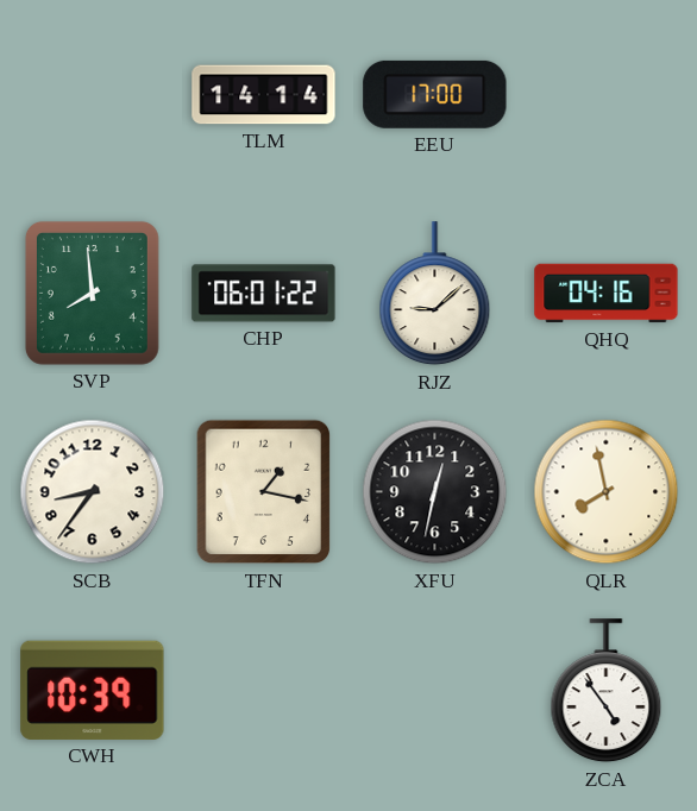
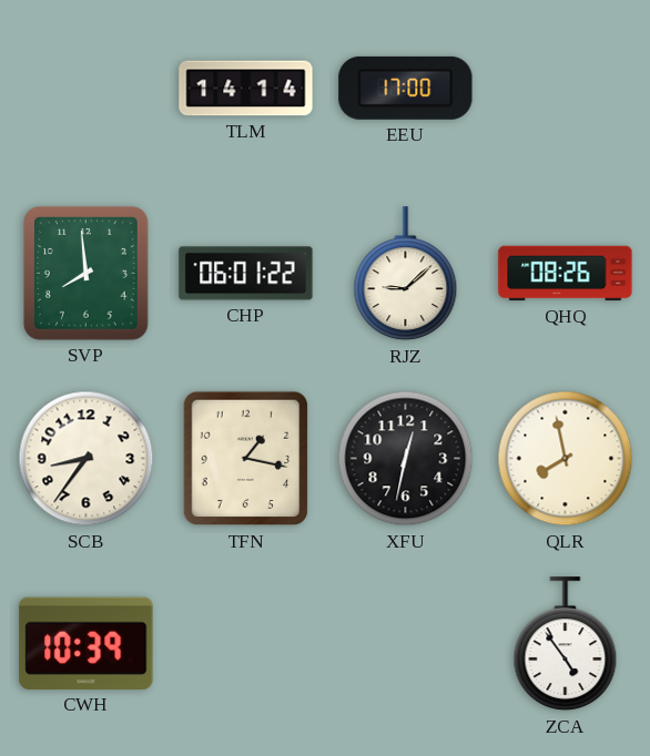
QHQ: 04:16 -> 08:26 (566, 274)
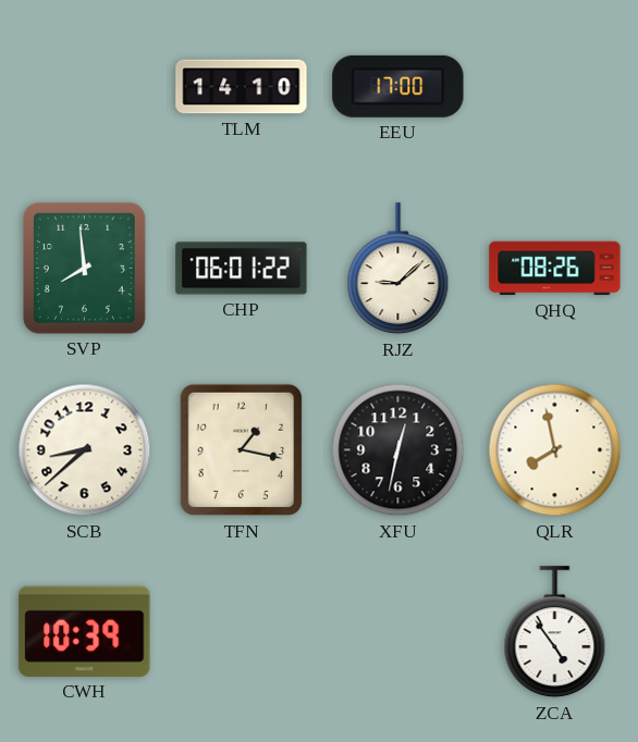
TLM: 14:14 -> 14:10 (242, 87)
SCB: 8:36 -> 8:38 (85, 450)
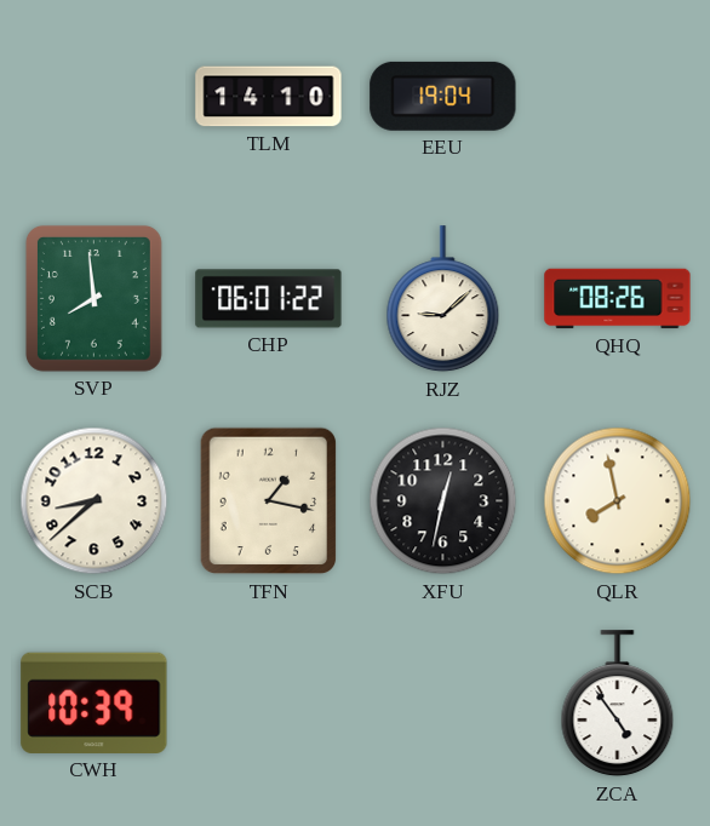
EEU: 17:00 -> 19:04 (443, 96)
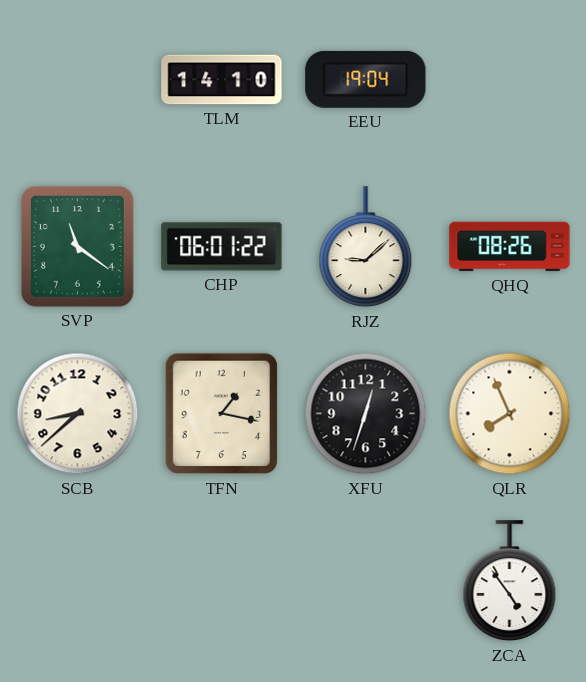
SVP: 7:59 -> 11:21 (77, 246)
XFU: 12:32 -> 12:33 (366, 414)
QLR: 7:58 -> 7:56 (510, 414)
CWH: 10:39 -> none (95, 702)
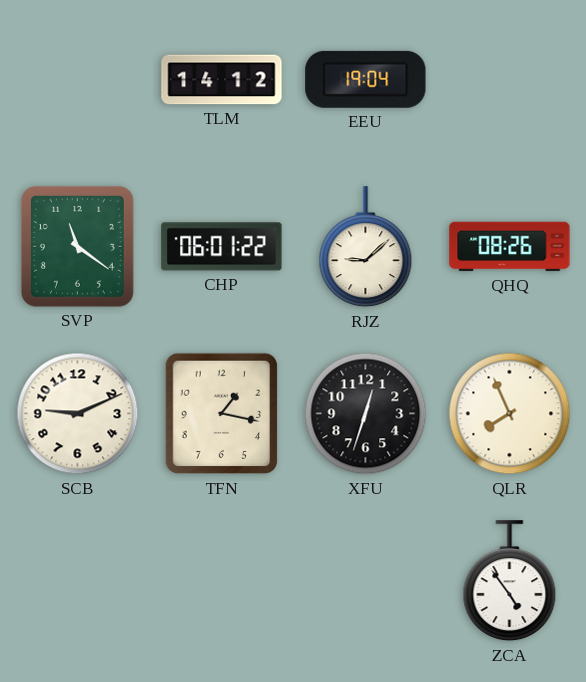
TLM: 14:10 -> 14:12 (222, 80)
SCB: 8:38 -> 9:11 (78, 414)
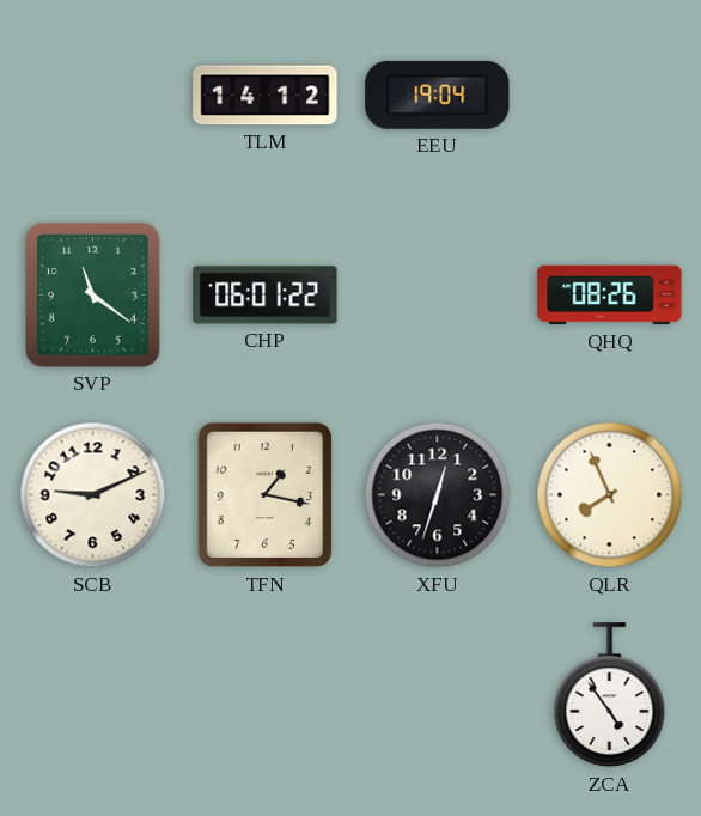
RJZ: 9:08 -> none (366, 247)
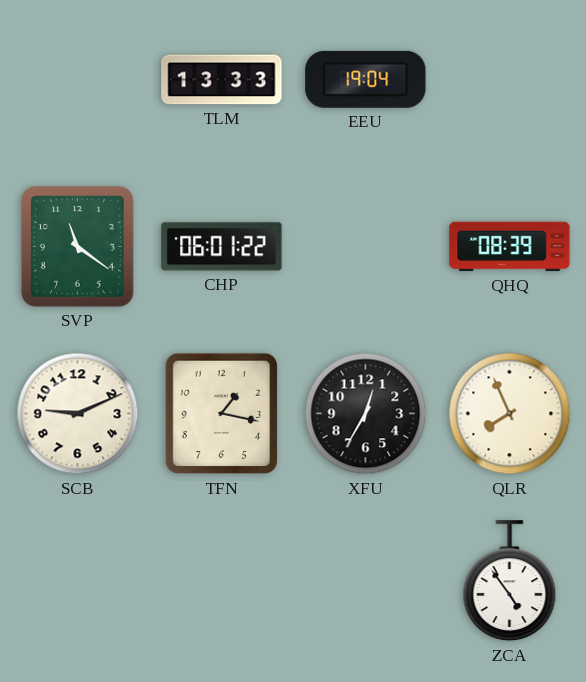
TLM: 14:12 -> 13:33 (222, 80)
QHQ: 08:26 -> 08:39 (510, 247)
XFU: 12:33 -> 12:35 (366, 414)
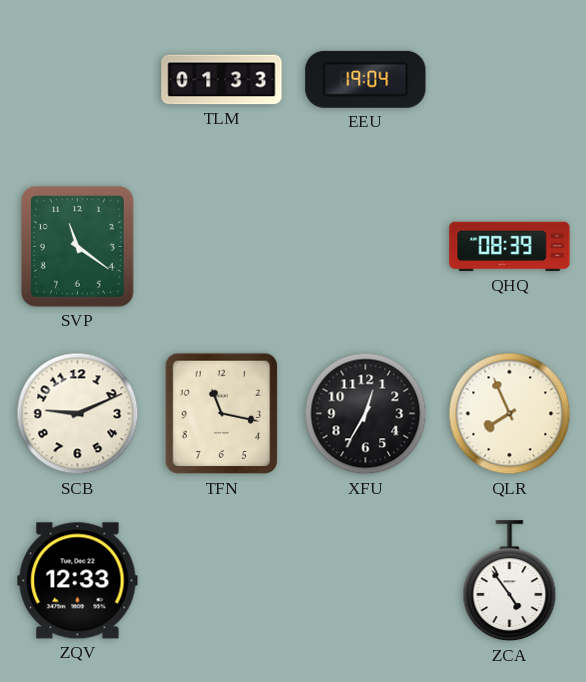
TLM: 13:33 -> 01:33 (222, 80)
CHP: 06:01 -> none (222, 247)
TFN: 1:17 -> 11:17 (222, 414)
ZQV: none -> 12:33 (78, 581)
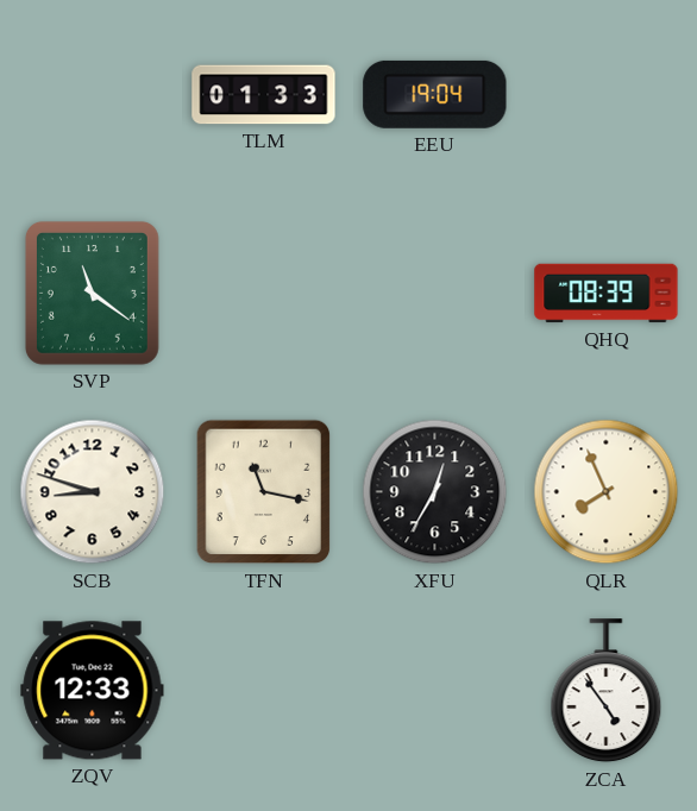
SCB: 9:11 -> 8:48 (93, 492)
